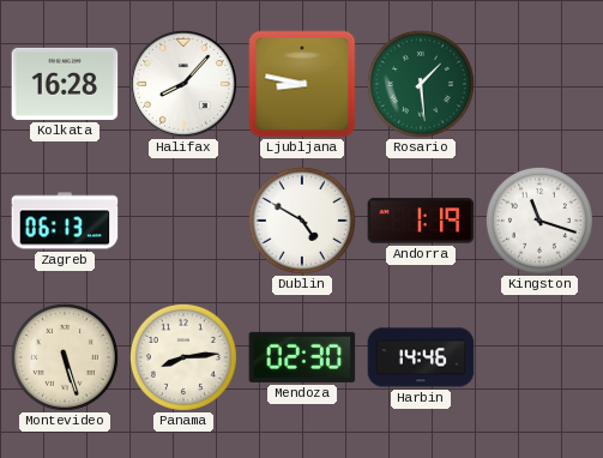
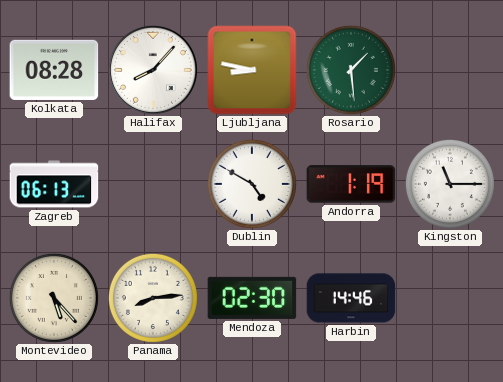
Kolkata: 16:28 -> 08:28 (54, 70)
Kingston: 11:18 -> 11:15 (450, 184)
Montevideo: 5:27 -> 5:23 (54, 298)
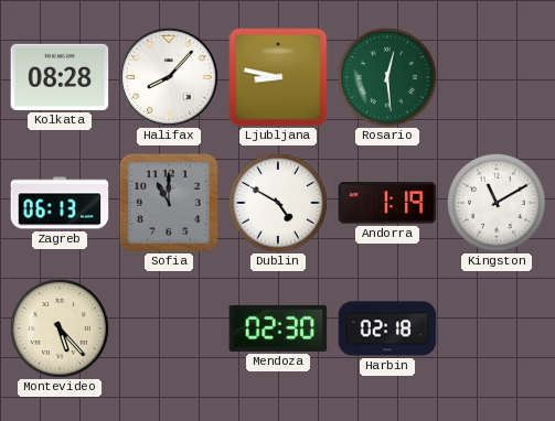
Rosario: 1:29 -> 12:29 (387, 77)
Sofia: none -> 11:00 (169, 203)
Kingston: 11:15 -> 11:10 (497, 203)
Panama: 8:14 -> none (153, 298)
Harbin: 14:46 -> 02:18 (387, 328)
